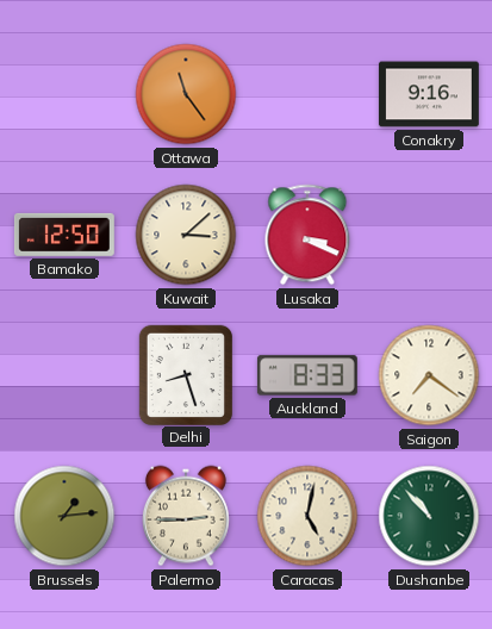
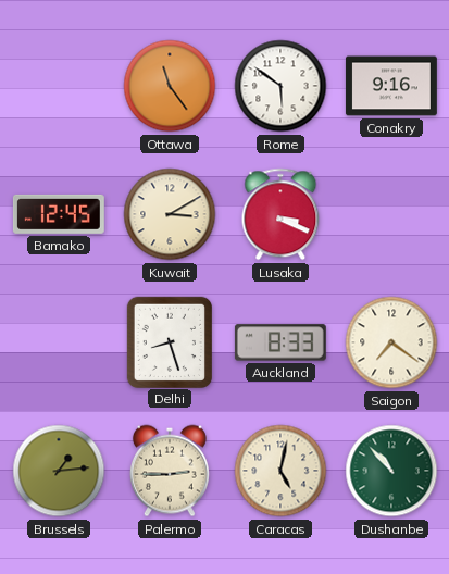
Rome: none -> 5:51 (280, 86)
Bamako: 12:50 -> 12:45 (59, 214)
Kuwait: 3:08 -> 3:10 (170, 214)
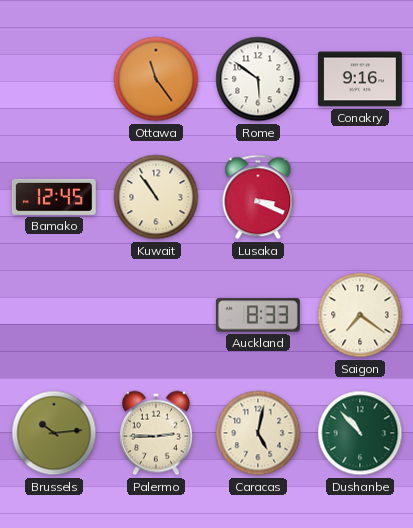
Kuwait: 3:10 -> 10:54 (156, 197)
Delhi: 8:27 -> none (169, 341)
Brussels: 1:14 -> 10:14 (54, 433)
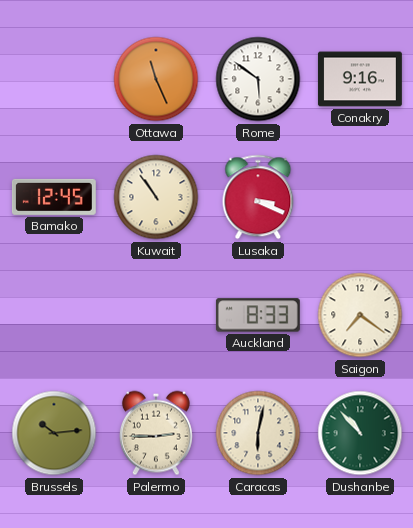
Ottawa: 11:24 -> 11:26 (156, 79)
Caracas: 5:02 -> 6:02 (258, 433)
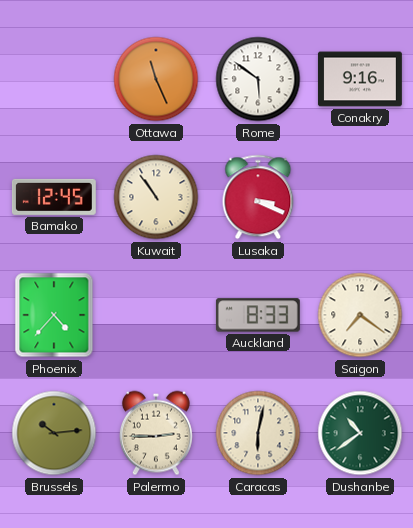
Phoenix: none -> 4:37 (54, 315)
Dushanbe: 10:53 -> 10:39 (360, 433)
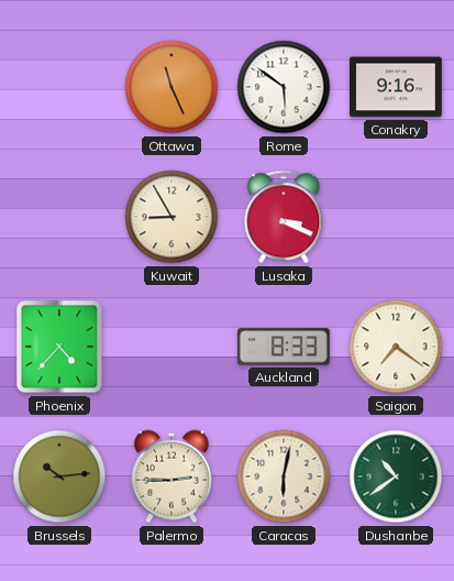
Bamako: 12:45 -> none (54, 197)
Kuwait: 10:54 -> 8:55 (171, 217)
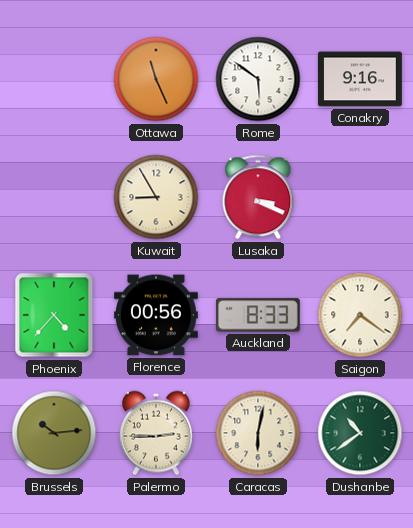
Florence: none -> 00:56 (156, 315)
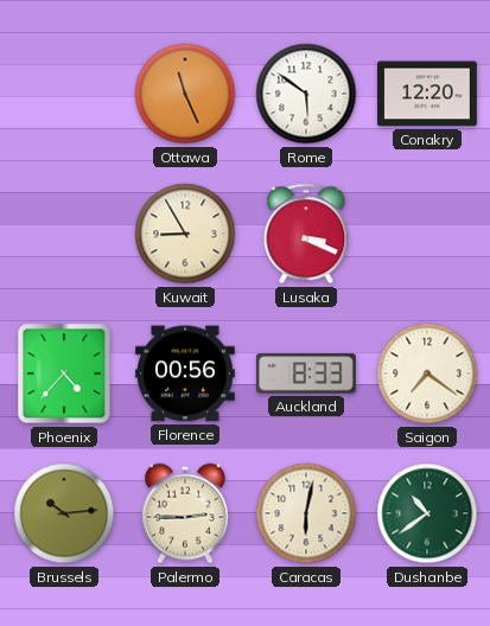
Conakry: 9:16 -> 12:20 (427, 94)
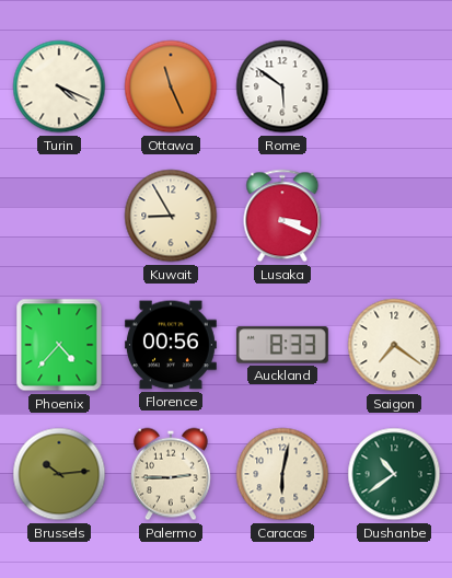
Turin: none -> 4:19 (59, 86)
Conakry: 12:20 -> none (427, 94)
